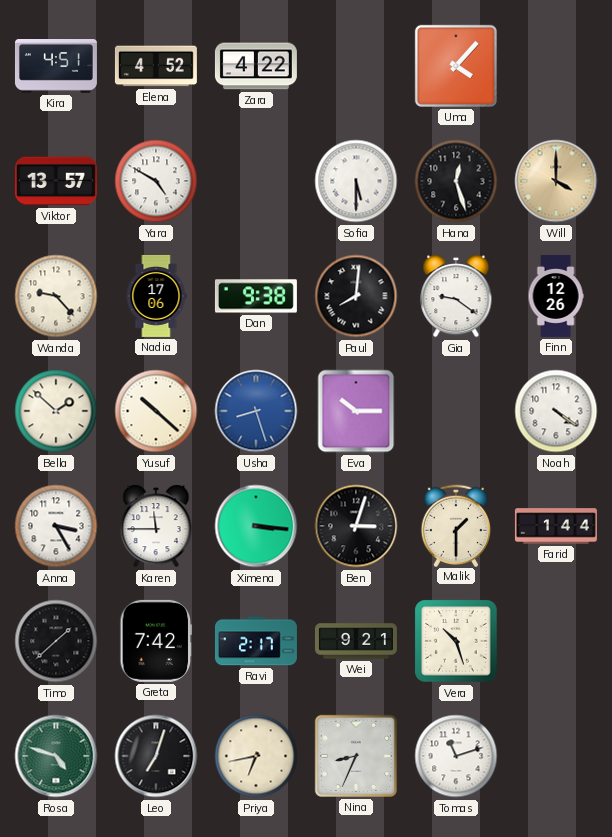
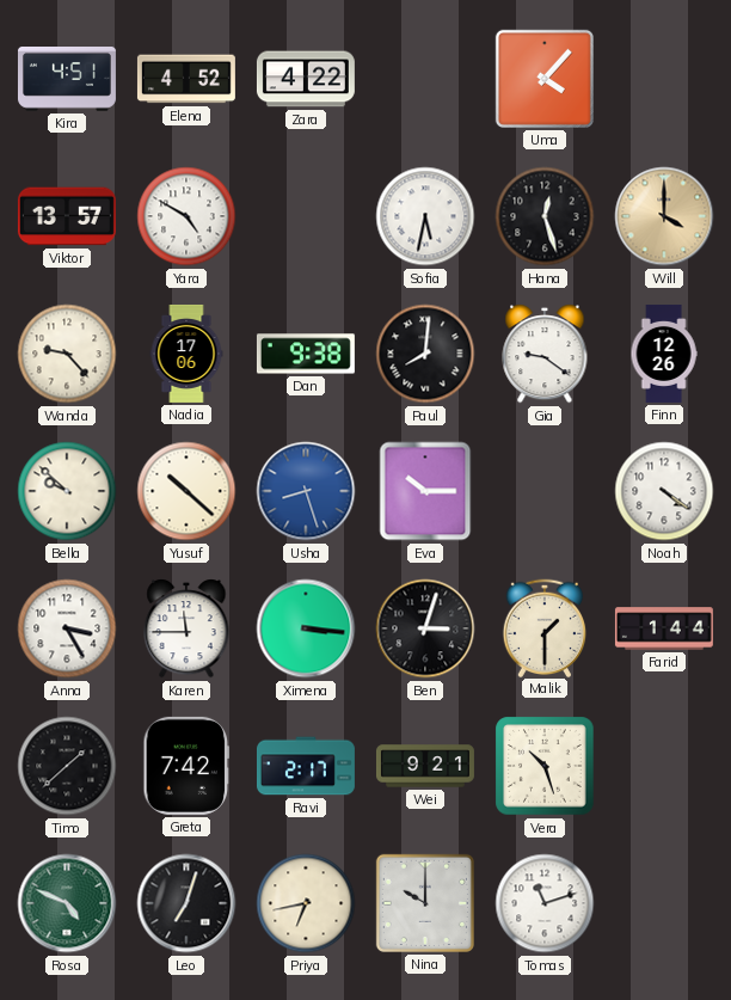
Sofia: 5:30 -> 5:32 (425, 216)
Bella: 1:52 -> 9:52 (67, 491)
Rosa: 4:48 -> 4:49 (67, 903)
Nina: 8:34 -> 10:00 (425, 903)
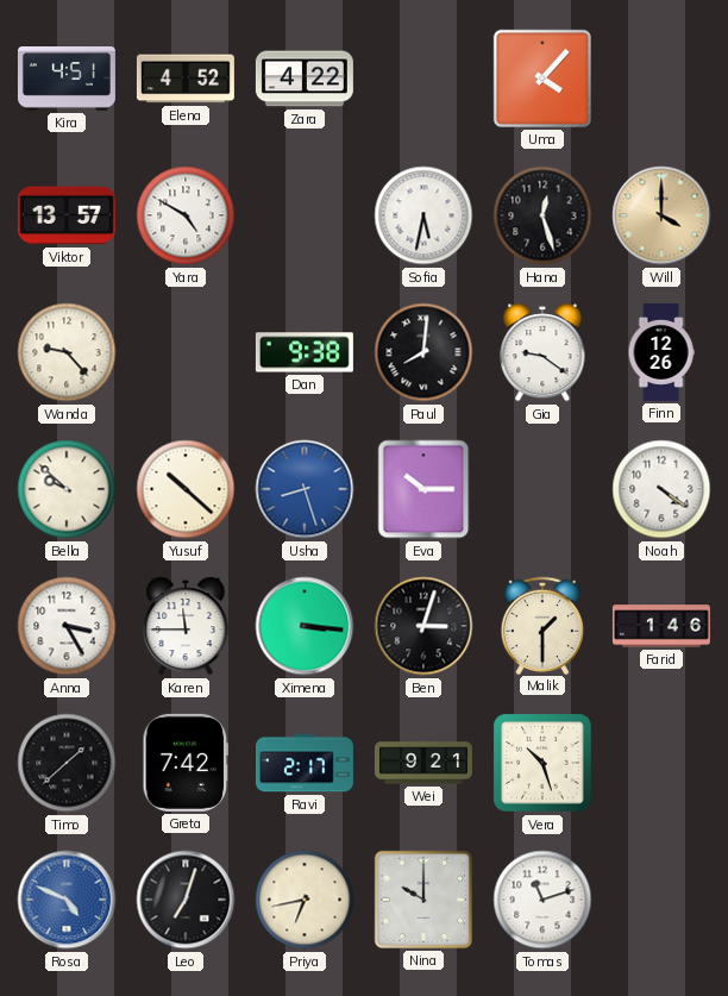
Nadia: 17:06 -> none (186, 354)
Farid: 1:44 -> 1:46 (661, 626)
Rosa dial: green -> blue (67, 900)
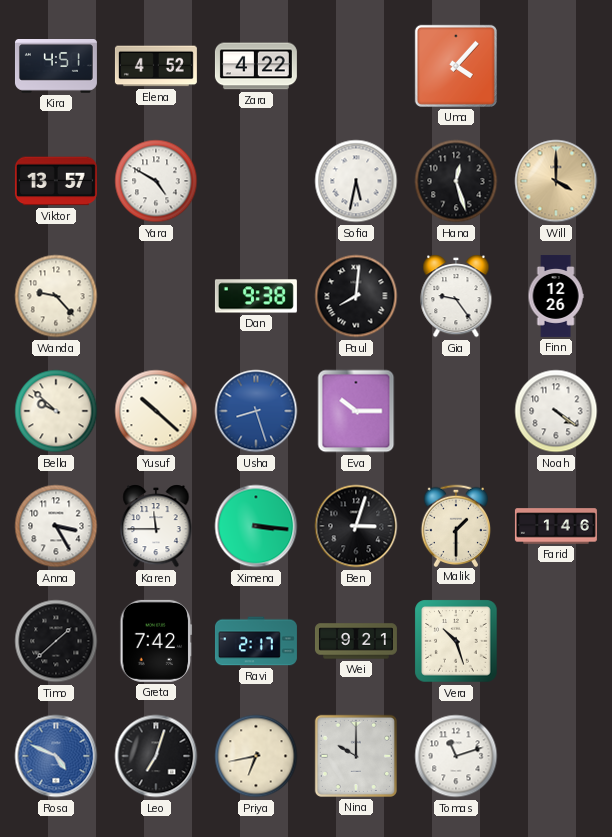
Gia: 9:21 -> 9:24 (456, 296)
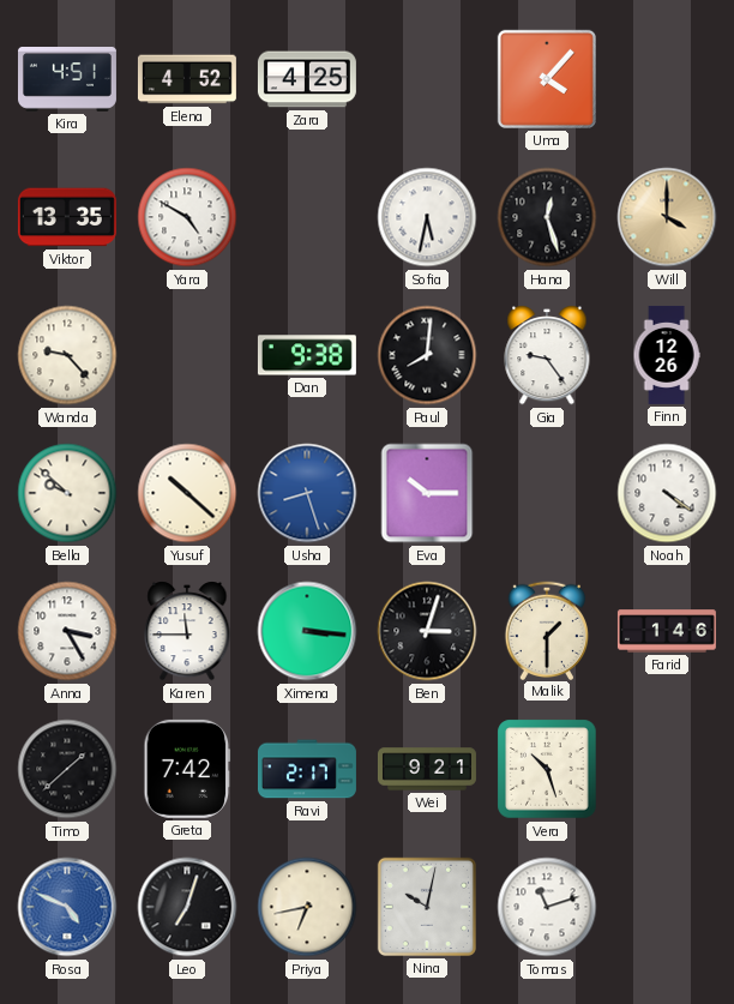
Zara: 4:22 -> 4:25 (307, 79)
Viktor: 13:57 -> 13:35 (67, 217)
Nina: 10:00 -> 10:02 (427, 907)
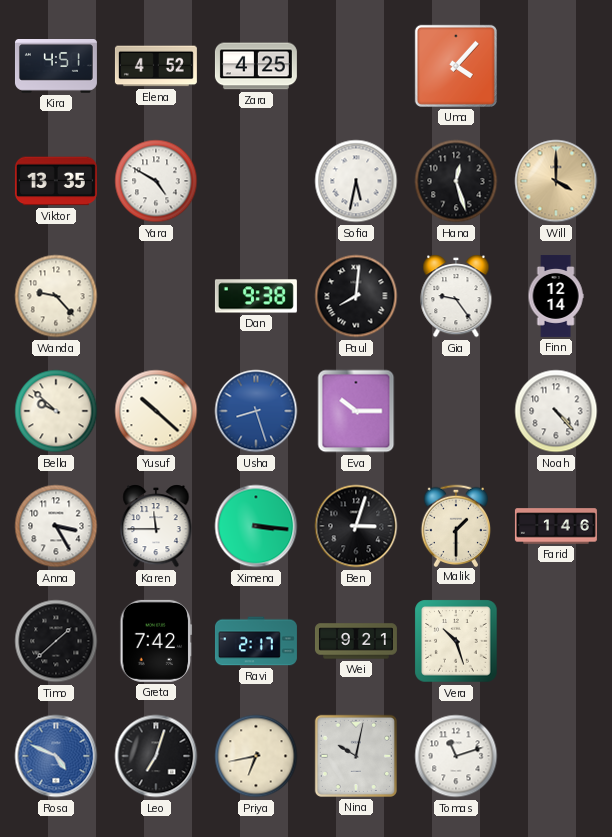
Finn: 12:26 -> 12:14 (556, 296)
Noah: 4:21 -> 4:23 (556, 411)
